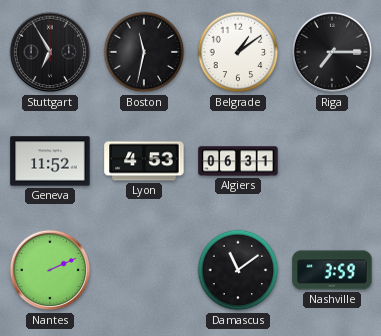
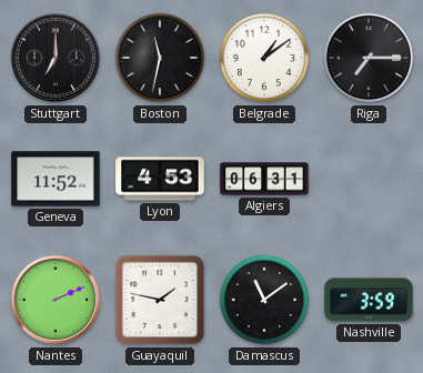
Stuttgart: 6:55 -> 7:00 (56, 58)
Guayaquil: none -> 1:47 (160, 300)
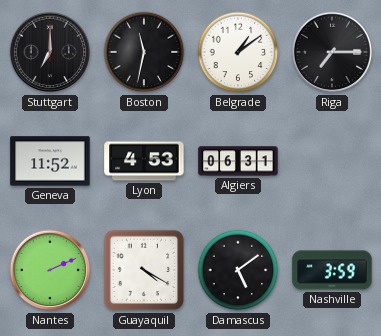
Guayaquil: 1:47 -> 4:20 (144, 270)
Damascus: 11:09 -> 5:09 (238, 270)
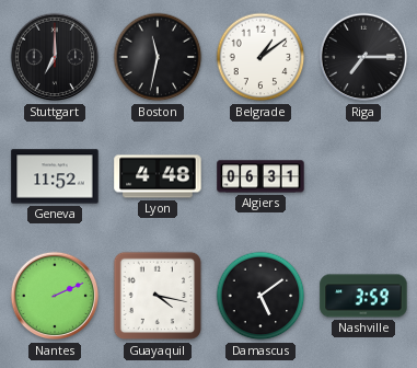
Lyon: 4:53 -> 4:48 (158, 176)
Guayaquil: 4:20 -> 4:17 (158, 296)
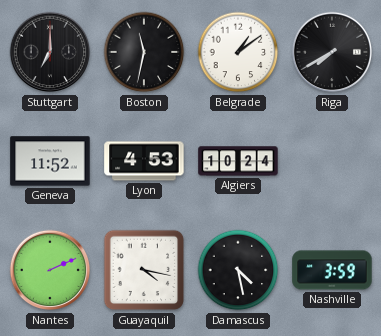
Riga: 7:15 -> 7:40 (332, 52)
Lyon: 4:48 -> 4:53 (144, 161)
Algiers: 06:31 -> 10:24 (238, 161)
Damascus: 5:09 -> 4:28 (238, 270)
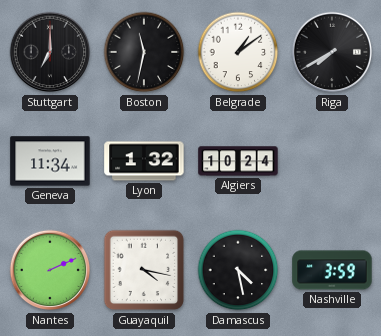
Geneva: 11:52 -> 11:34 (50, 161)
Lyon: 4:53 -> 1:32 (144, 161)
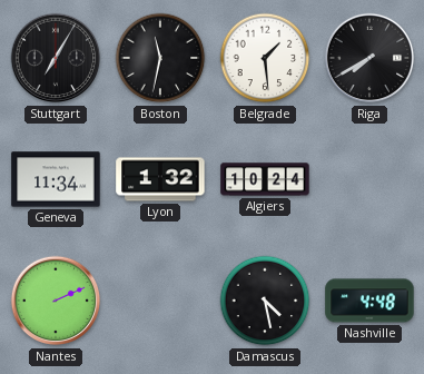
Stuttgart: 7:00 -> 7:05 (56, 58)
Belgrade: 1:09 -> 1:29 (265, 58)
Guayaquil: 4:17 -> none (144, 270)
Nashville: 3:59 -> 4:48 (369, 301)
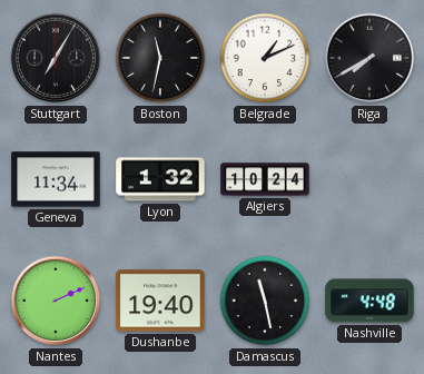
Belgrade: 1:29 -> 1:11 (265, 58)
Dushanbe: none -> 19:40 (160, 301)
Damascus: 4:28 -> 11:28 (265, 301)
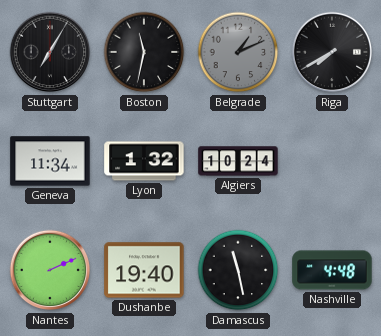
Belgrade dial: white -> grey (238, 52)
